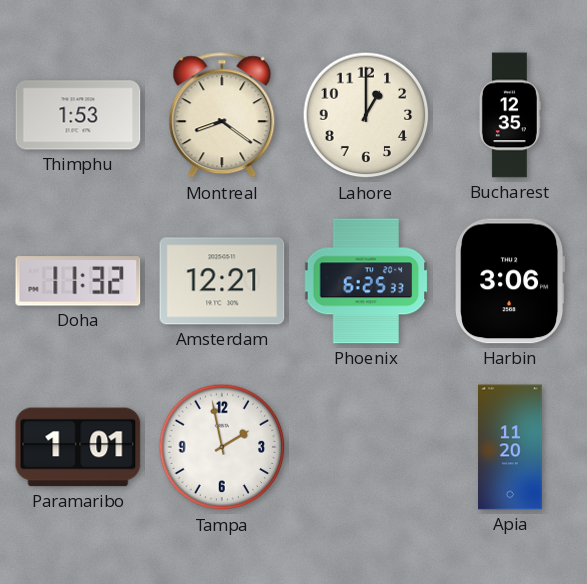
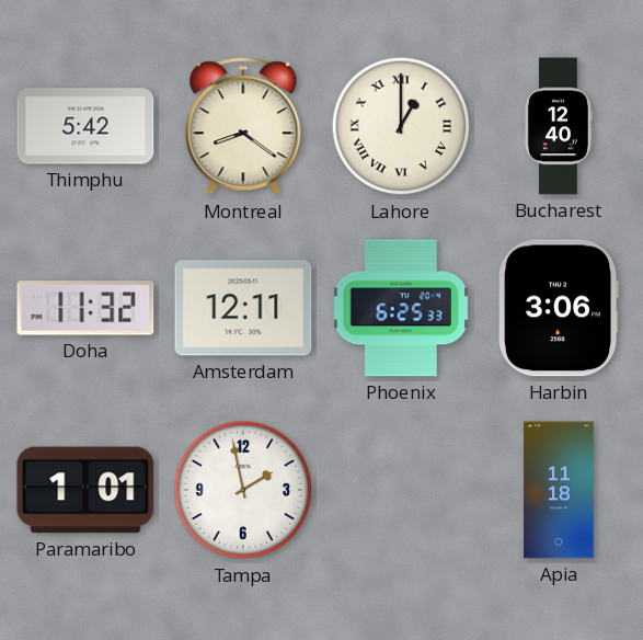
Thimphu: 1:53 -> 5:42 (85, 126)
Lahore numerals: Arabic -> Roman (401, 126)
Bucharest: 12:35 -> 12:40 (558, 126)
Amsterdam: 12:21 -> 12:11 (243, 308)
Apia: 11:20 -> 11:18 (559, 490)
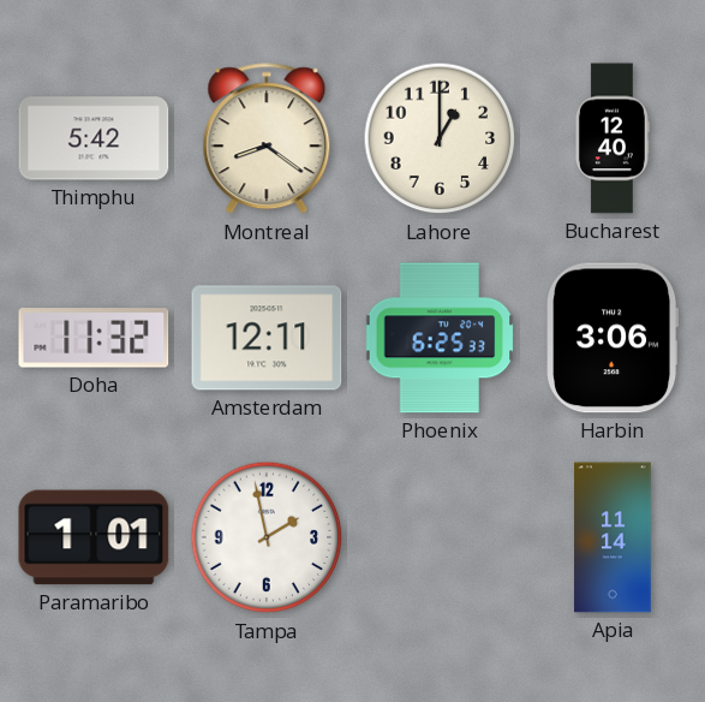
Lahore numerals: Roman -> Arabic (440, 138)
Apia: 11:18 -> 11:14 (613, 537)
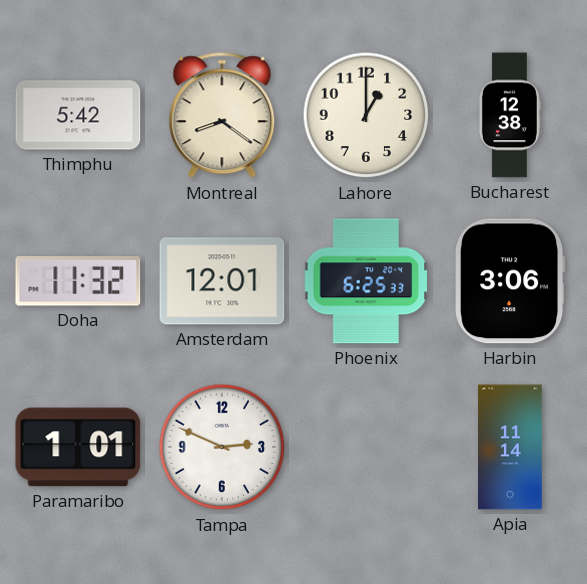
Bucharest: 12:40 -> 12:38 (509, 115)
Amsterdam: 12:11 -> 12:01 (222, 281)
Tampa: 1:58 -> 2:49 (222, 447)
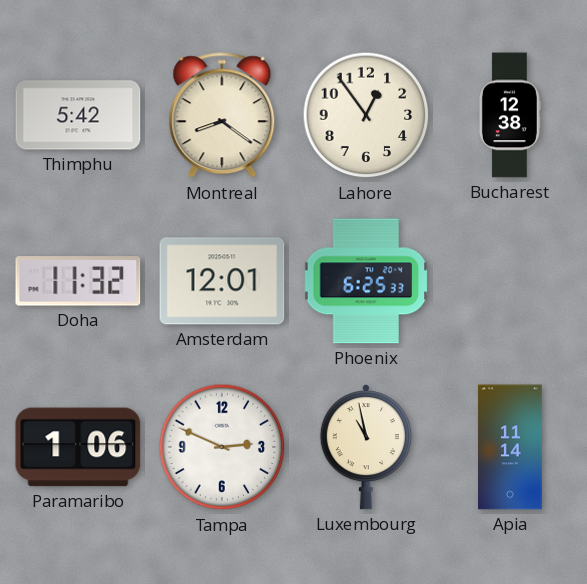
Lahore: 1:00 -> 12:54 (366, 115)
Harbin: 3:06 -> none (510, 281)
Paramaribo: 1:01 -> 1:06 (78, 447)
Luxembourg: none -> 10:58 (366, 447)
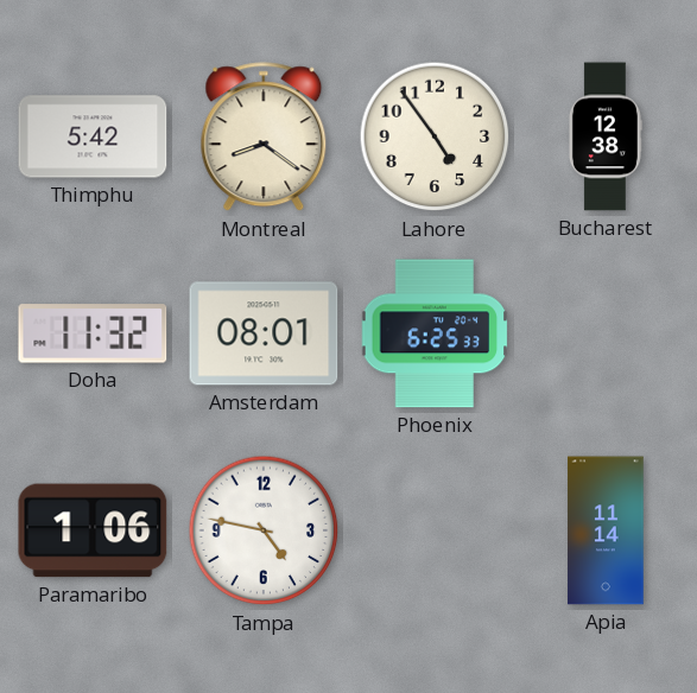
Lahore: 12:54 -> 4:54 (435, 136)
Amsterdam: 12:01 -> 08:01 (264, 333)
Tampa: 2:49 -> 4:47 (264, 530)
Luxembourg: 10:58 -> none (366, 447)
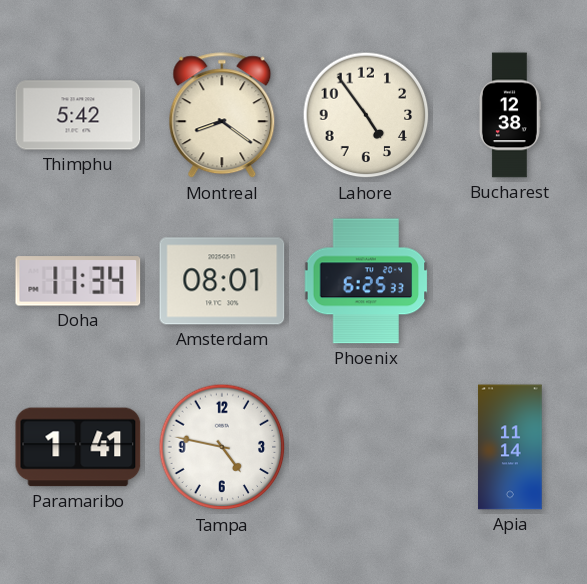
Doha: 11:32 -> 11:34 (78, 281)
Paramaribo: 1:06 -> 1:41 (78, 447)
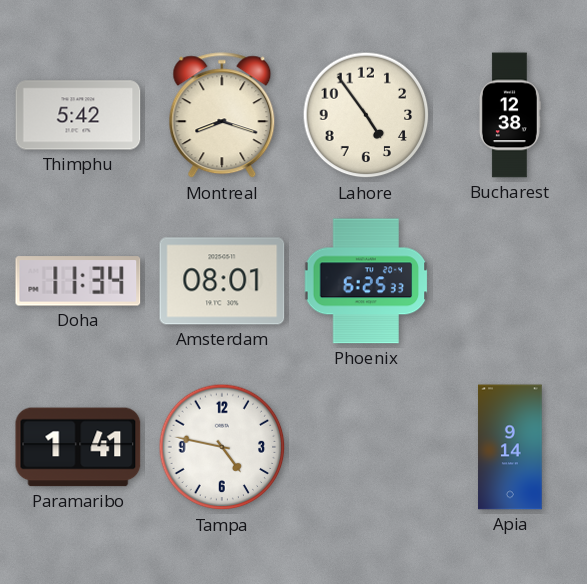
Montreal: 8:21 -> 8:18 (222, 116)
Apia: 11:14 -> 9:14 (510, 447)
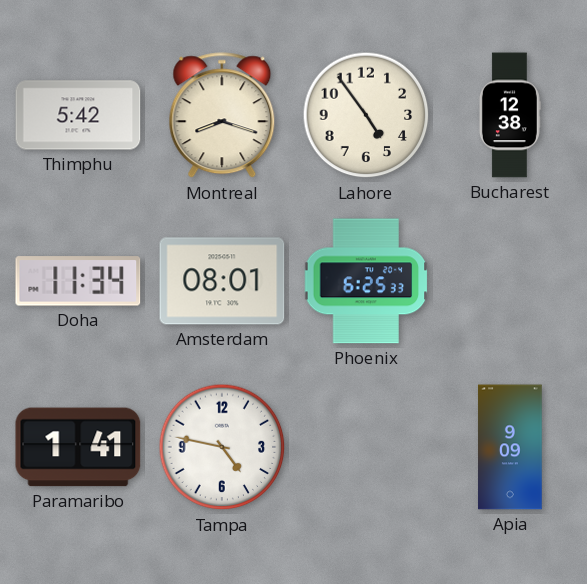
Apia: 9:14 -> 9:09 (510, 447)
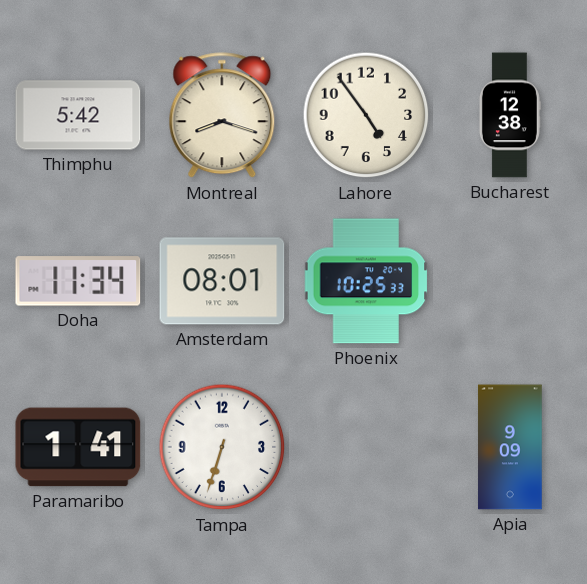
Phoenix: 6:25 -> 10:25 (366, 281)
Tampa: 4:47 -> 6:33 (222, 447)
